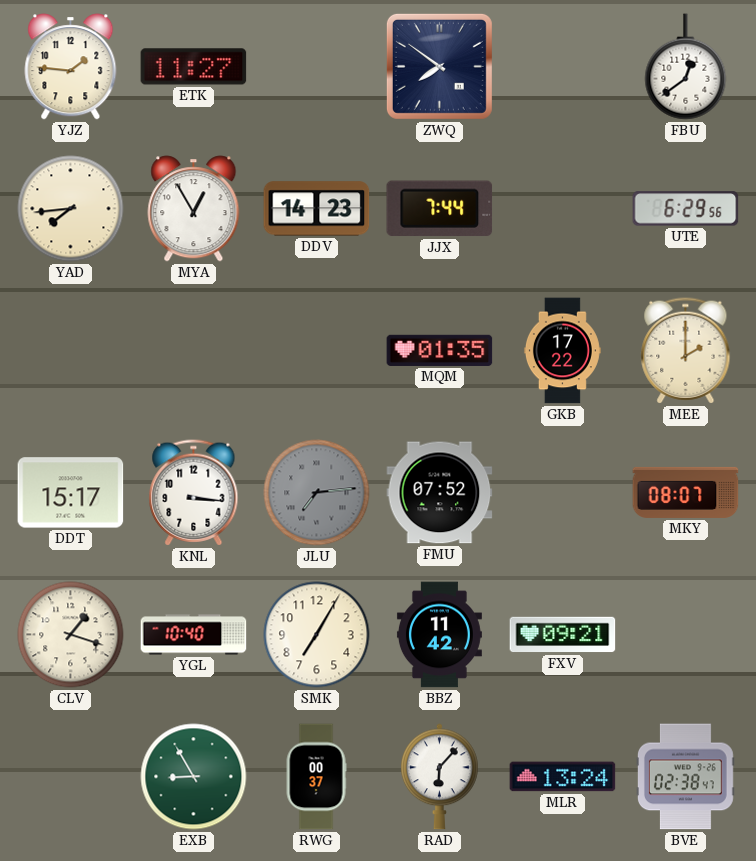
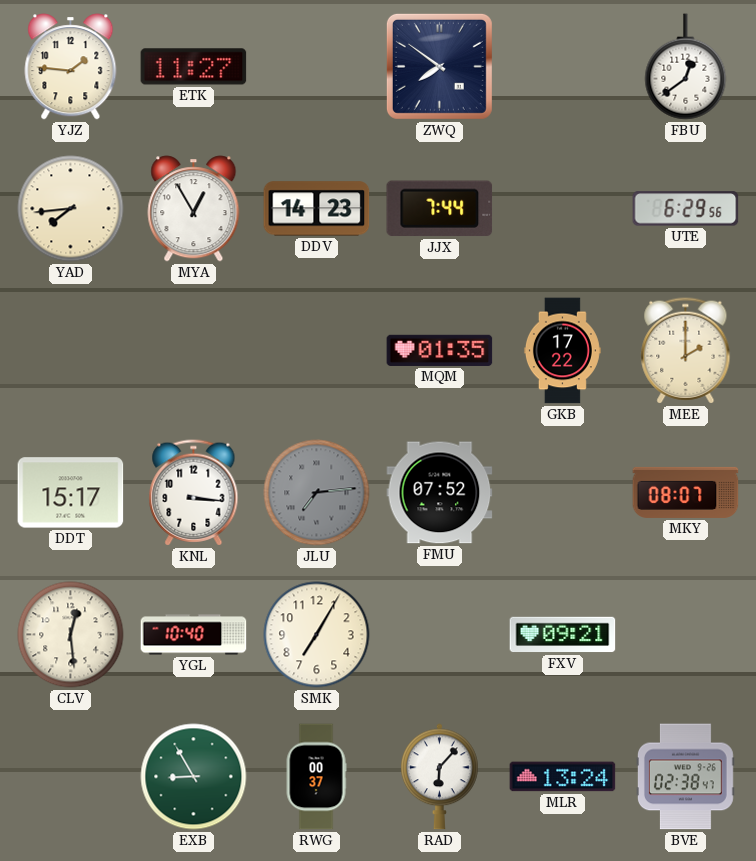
CLV: 1:18 -> 12:29 (71, 635)
BBZ: 11:42 -> none (439, 635)
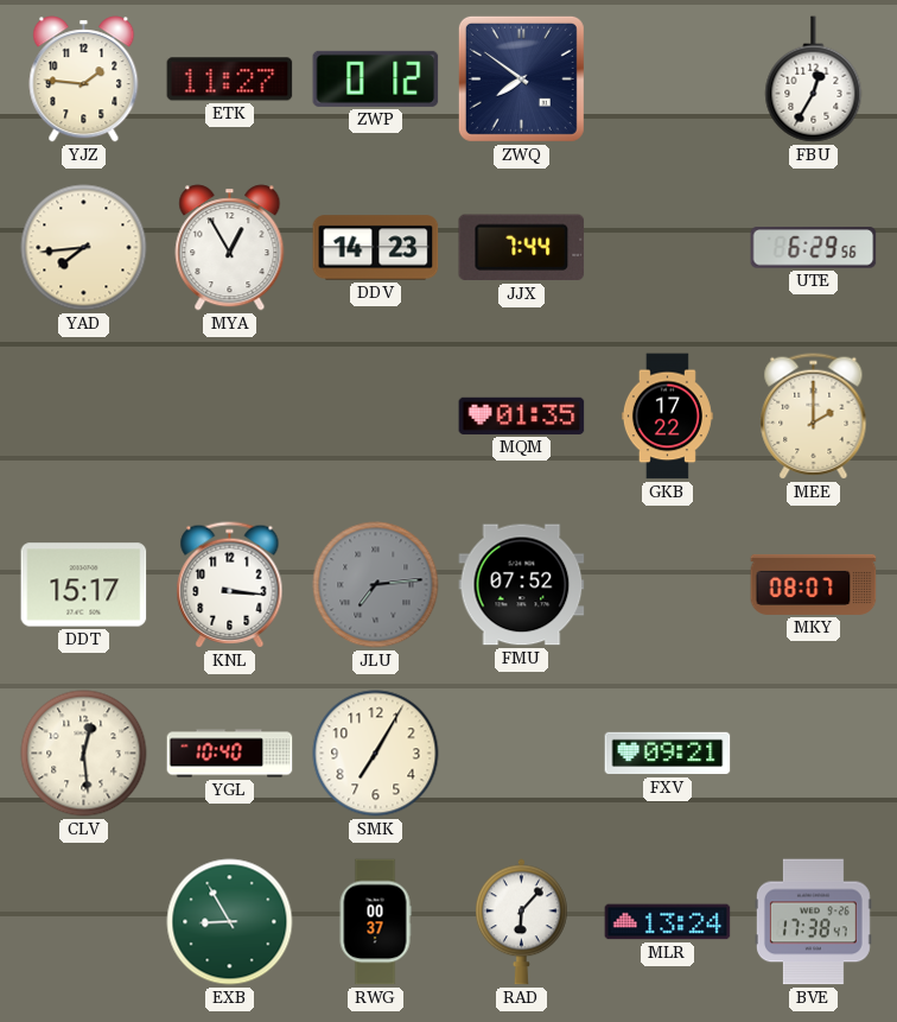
ZWP: none -> 0:12 (376, 78)
FBU: 12:39 -> 12:35 (814, 80)
BVE: 02:38 -> 17:38 (813, 922)
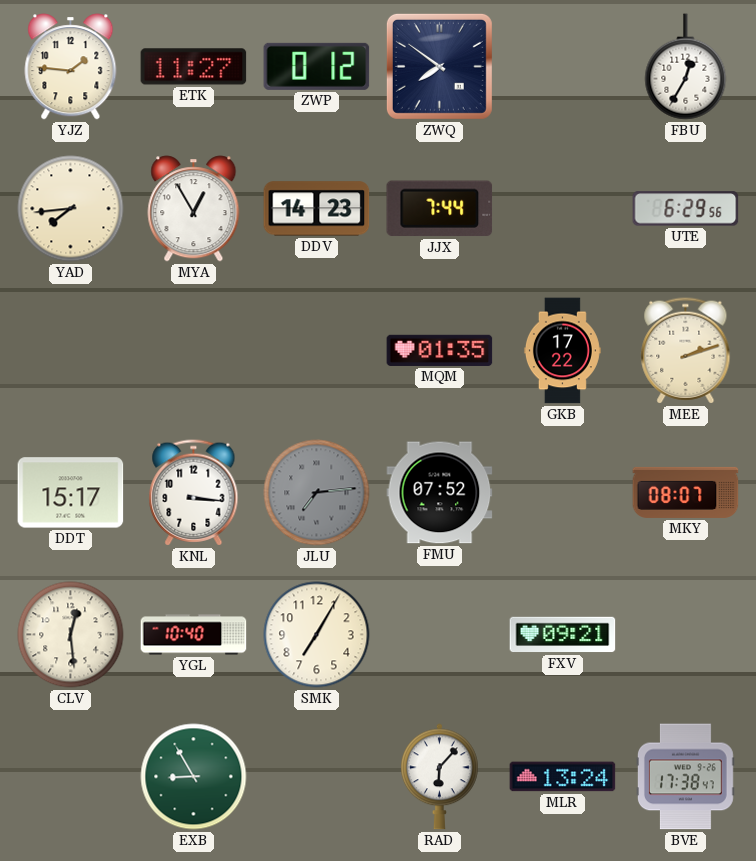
MEE: 2:00 -> 2:12 (686, 351)
RWG: 00:37 -> none (375, 922)
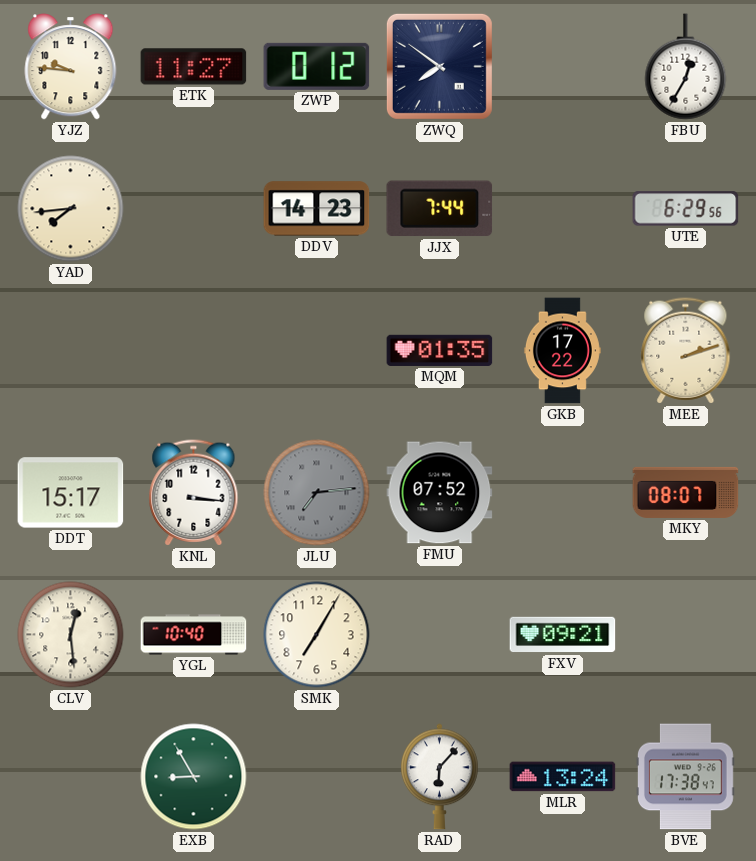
YJZ: 1:46 -> 9:46 (71, 67)
MYA: 12:55 -> none (194, 209)
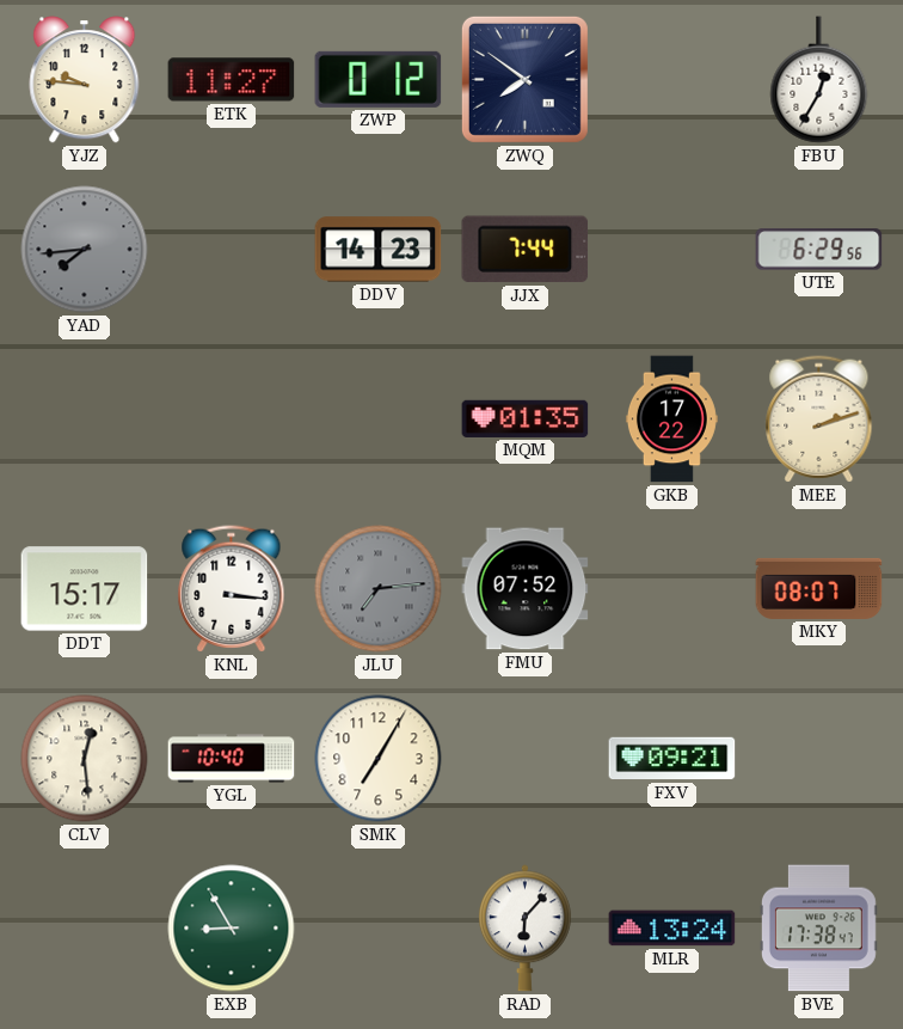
YAD dial: cream -> grey (85, 250)
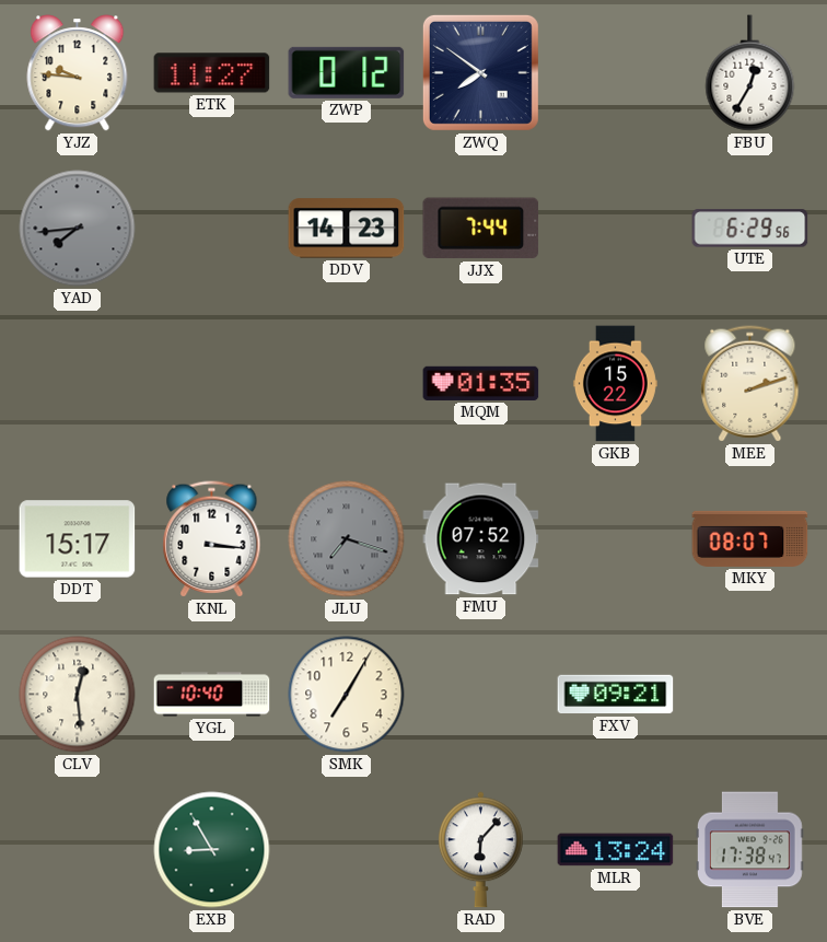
GKB: 17:22 -> 15:22 (615, 384)
JLU: 7:14 -> 7:18 (347, 539)
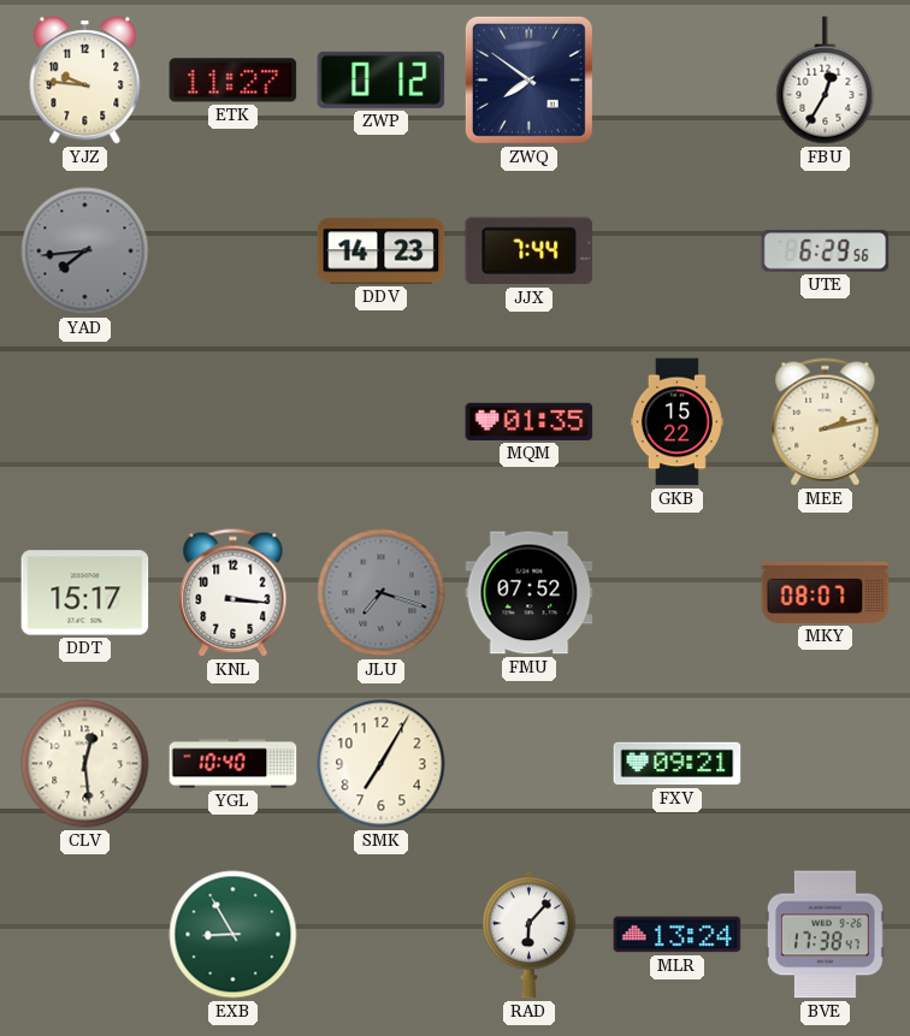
MEE: 2:12 -> 2:13 (826, 422)
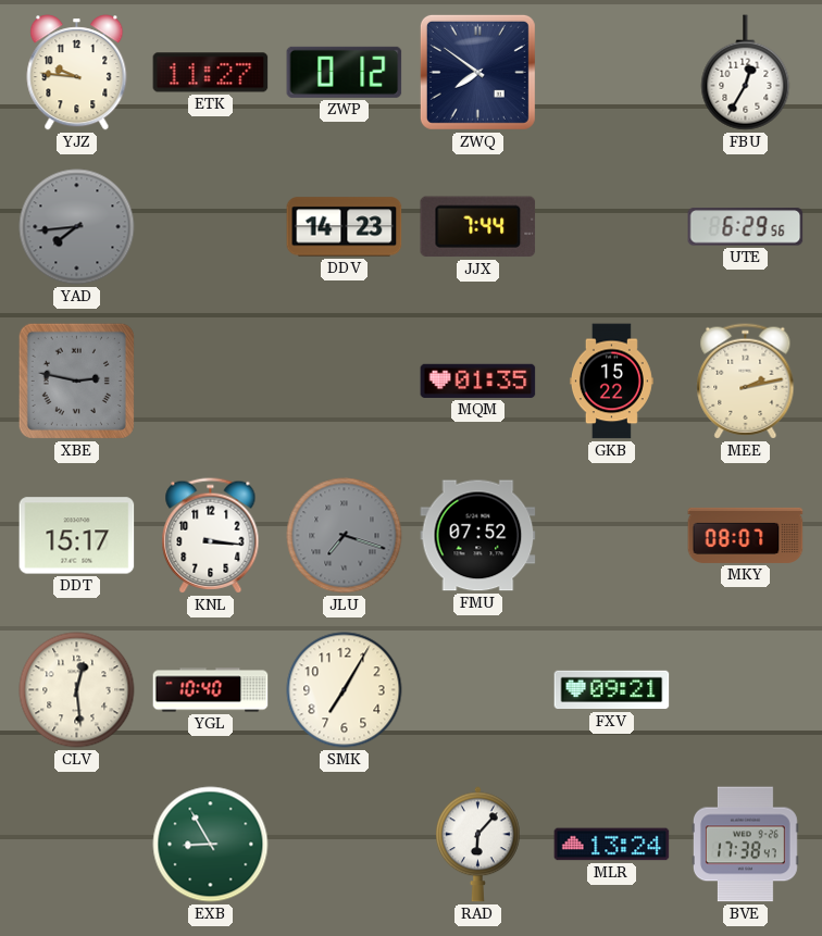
XBE: none -> 2:47 (76, 380)
